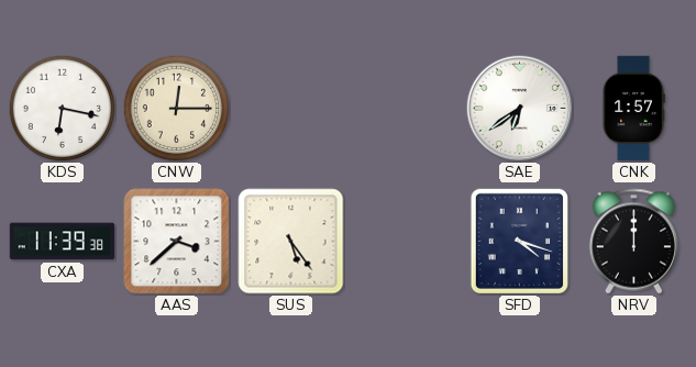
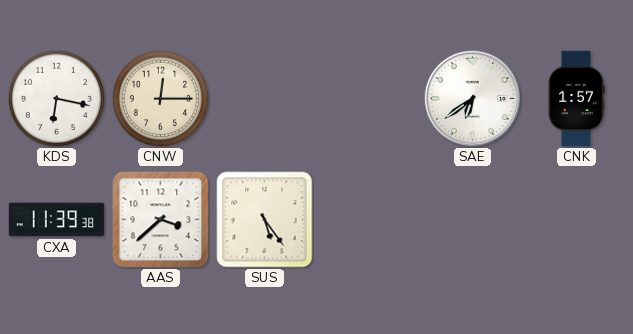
SFD: 4:18 -> none (519, 241)
NRV: 12:00 -> none (633, 242)
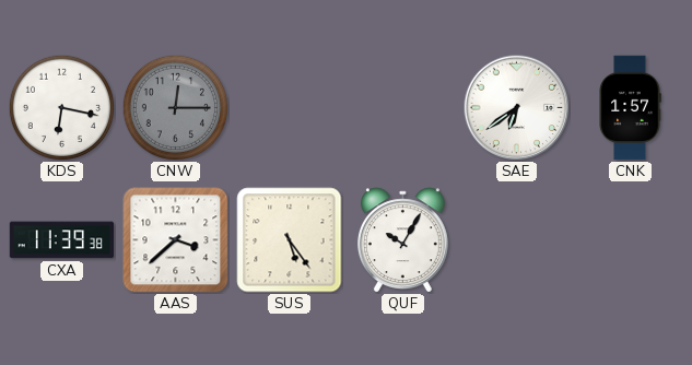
CNW dial: cream -> grey (175, 107)
QUF: none -> 10:05 (402, 239)
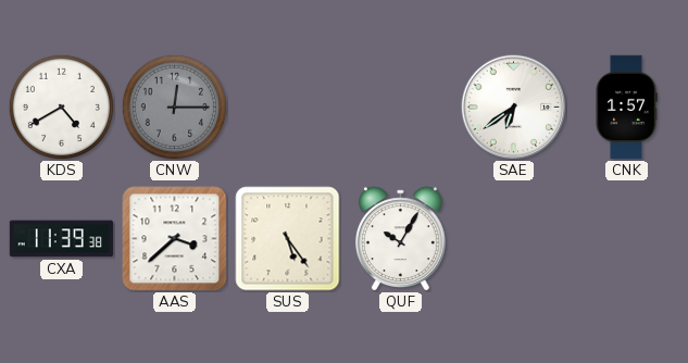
KDS: 6:17 -> 4:40 (61, 107)
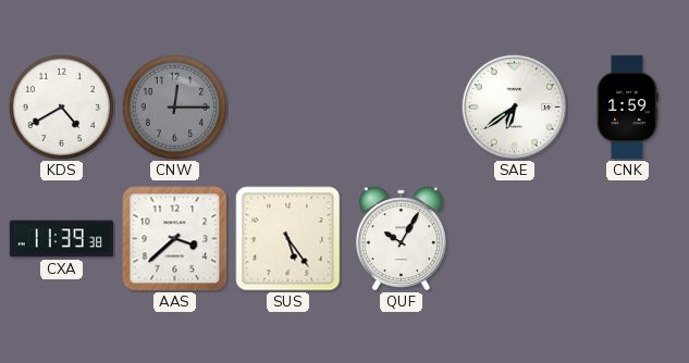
CNK: 1:57 -> 1:59 (627, 108)
